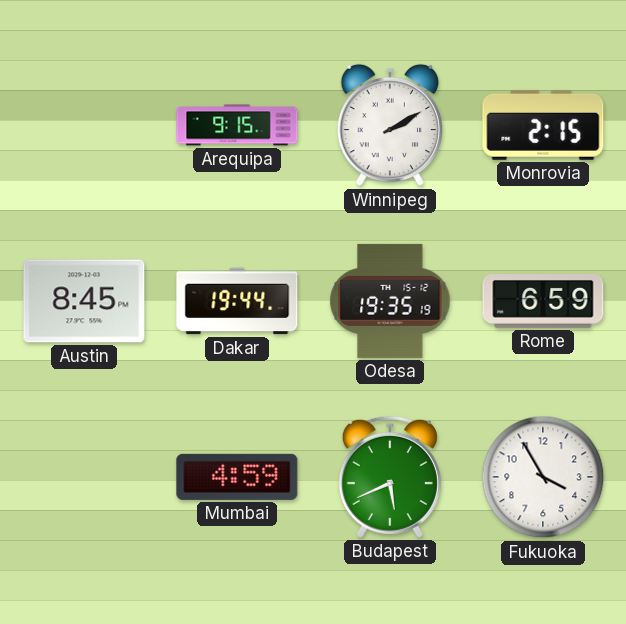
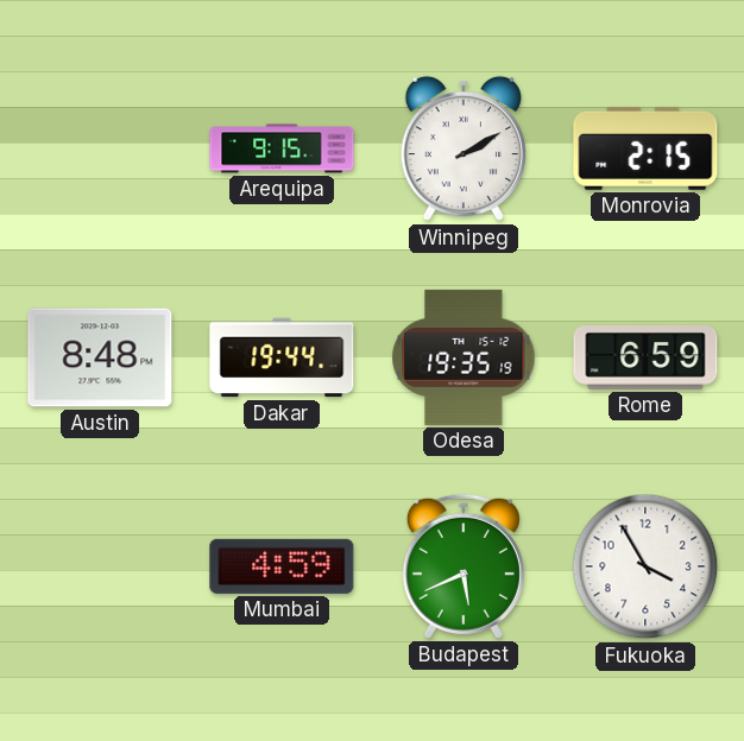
Austin: 8:45 -> 8:48 (100, 357)
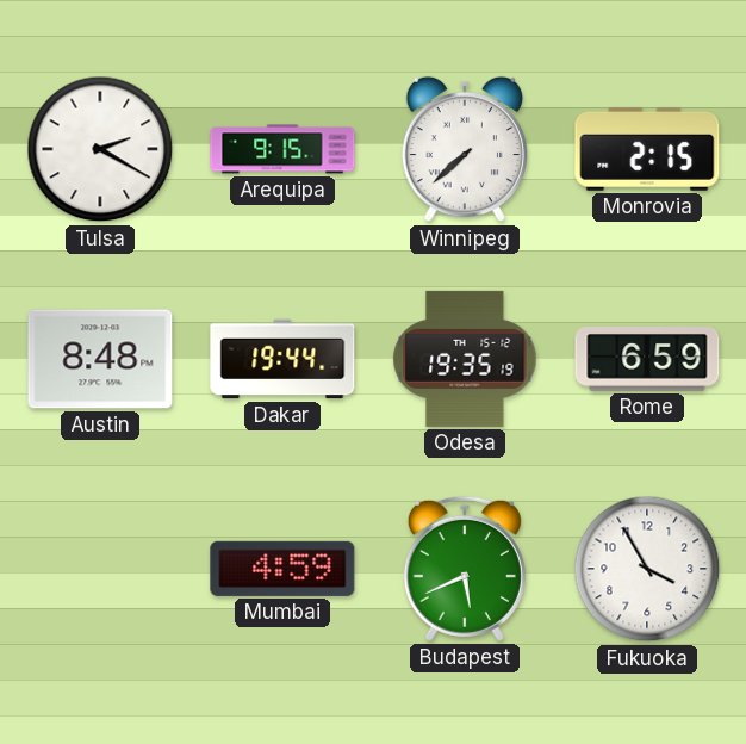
Tulsa: none -> 2:20 (100, 149)
Winnipeg: 2:10 -> 7:38 (464, 149)
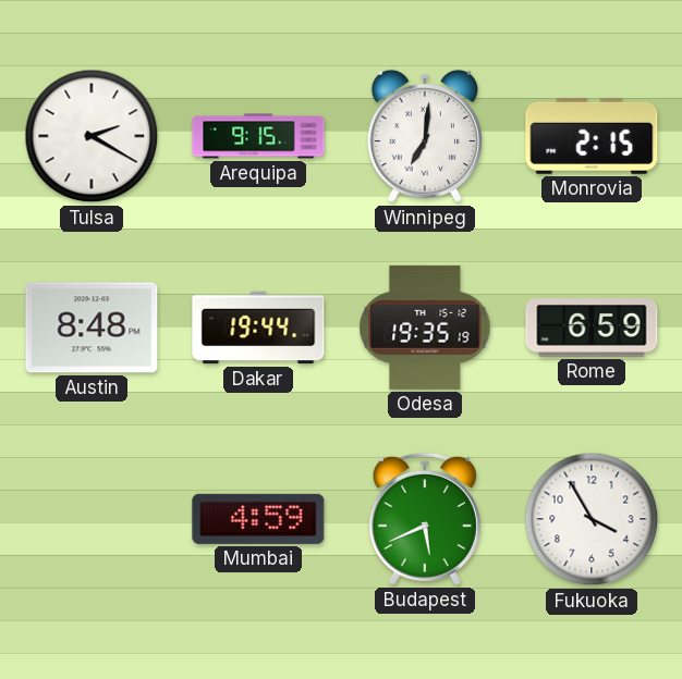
Winnipeg: 7:38 -> 7:01 (424, 136)
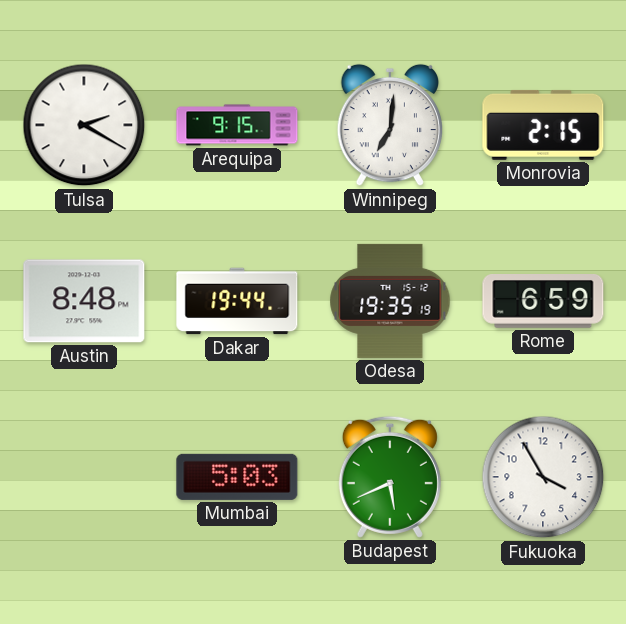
Mumbai: 4:59 -> 5:03 (237, 477)
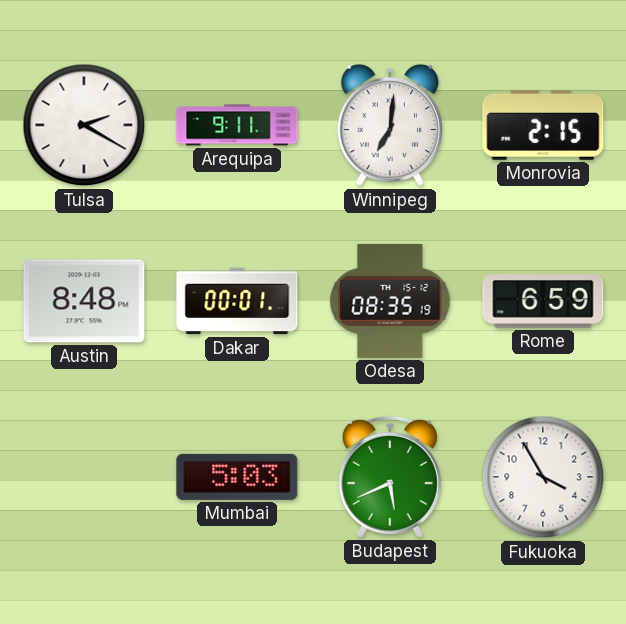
Arequipa: 9:15 -> 9:11 (237, 125)
Dakar: 19:44 -> 00:01 (237, 301)
Odesa: 19:35 -> 08:35 (390, 301)
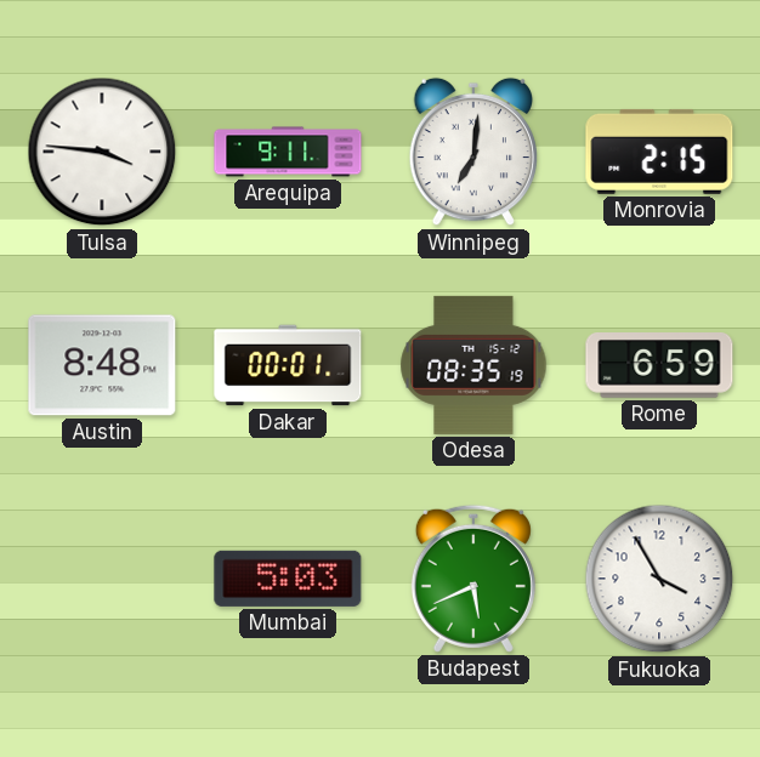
Tulsa: 2:20 -> 3:46 (102, 152)
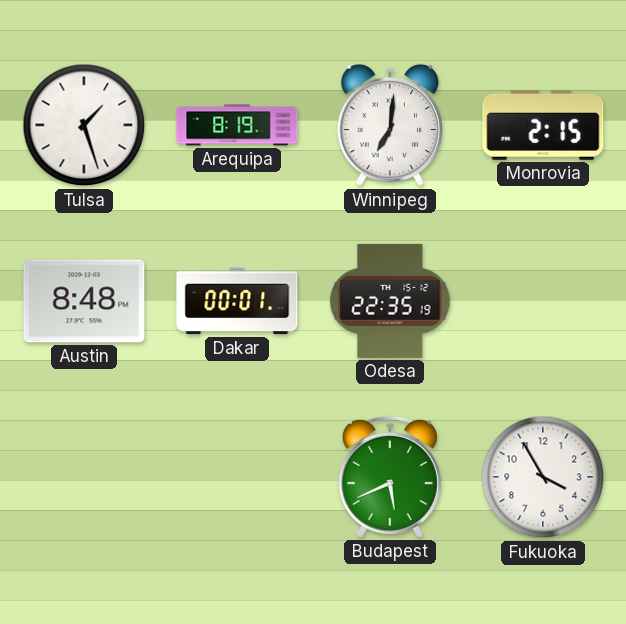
Tulsa: 3:46 -> 1:27 (84, 125)
Arequipa: 9:11 -> 8:19 (237, 125)
Odesa: 08:35 -> 22:35 (390, 301)
Rome: 6:59 -> none (659, 365)
Mumbai: 5:03 -> none (288, 579)
